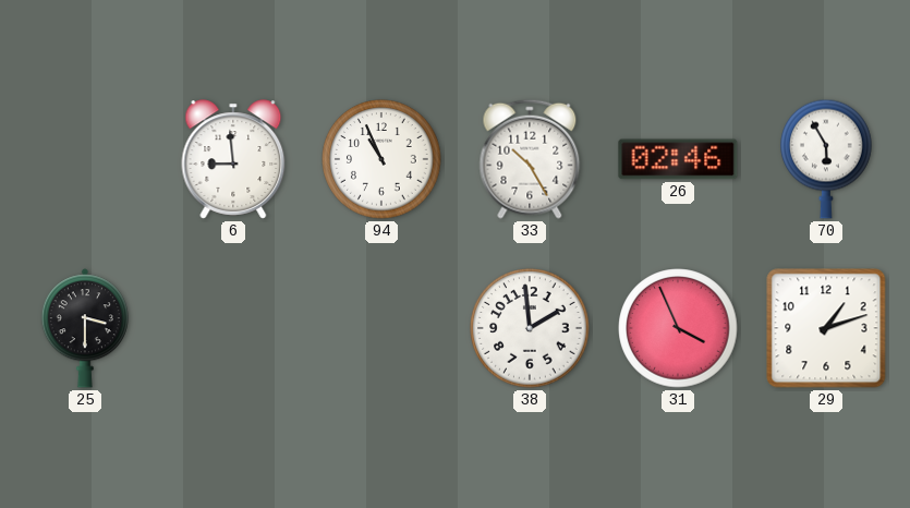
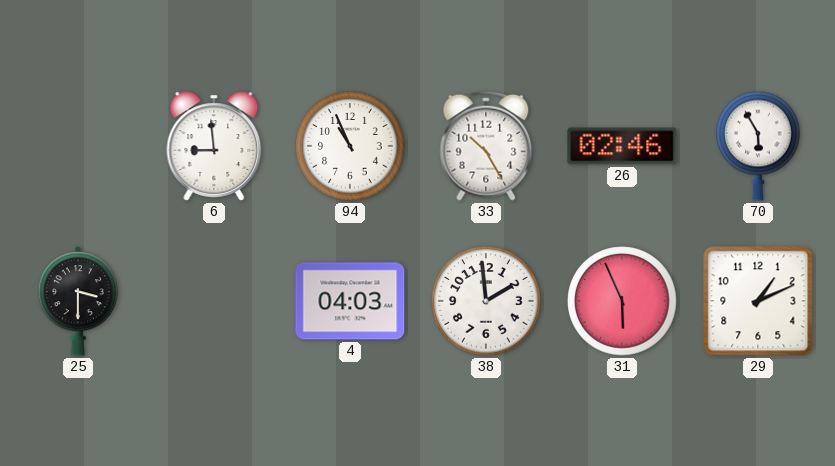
4: none -> 04:03 (350, 301)
31: 3:56 -> 5:56 (622, 301)
29: 1:12 -> 1:11 (758, 301)
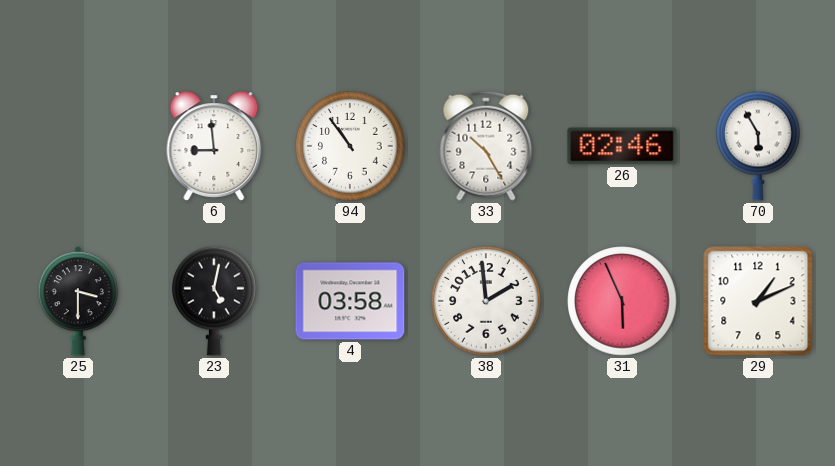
94: 10:56 -> 10:54 (350, 146)
23: none -> 5:02 (215, 301)
4: 04:03 -> 03:58 (350, 301)
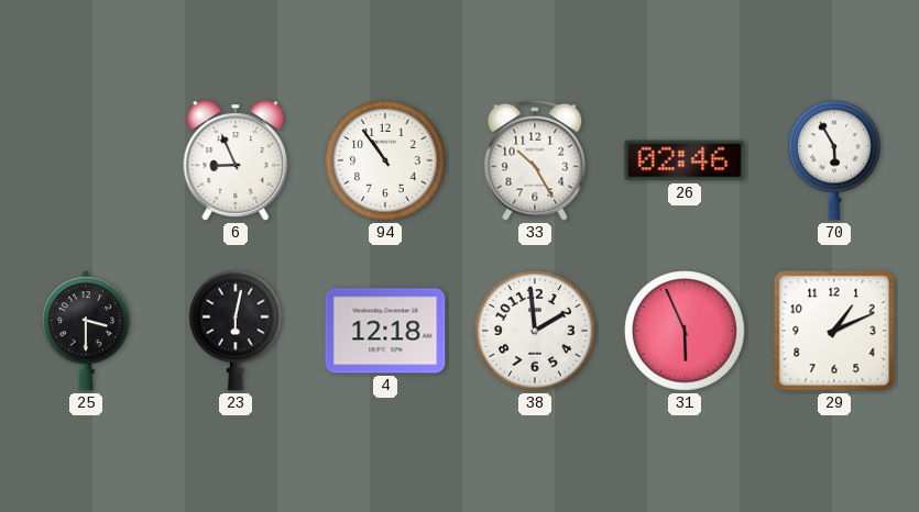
6: 8:59 -> 8:56 (236, 160)
23: 5:02 -> 6:02 (237, 331)
4: 03:58 -> 12:18 (385, 331)
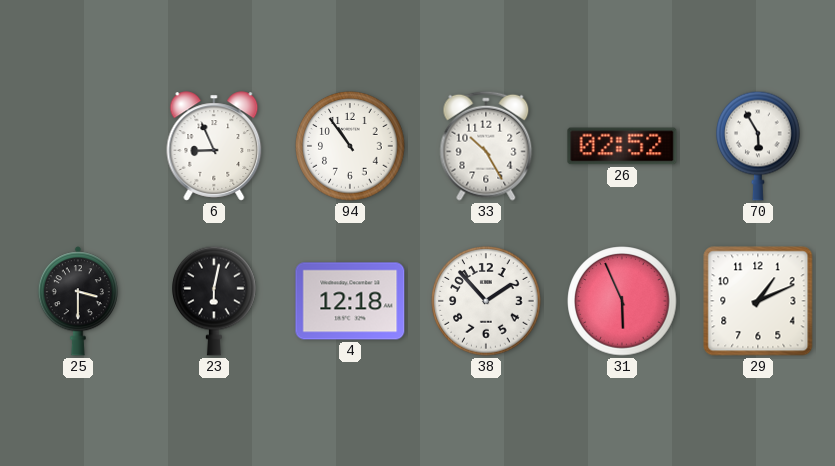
26: 02:46 -> 02:52 (622, 146)
38: 1:59 -> 1:53 (486, 301)
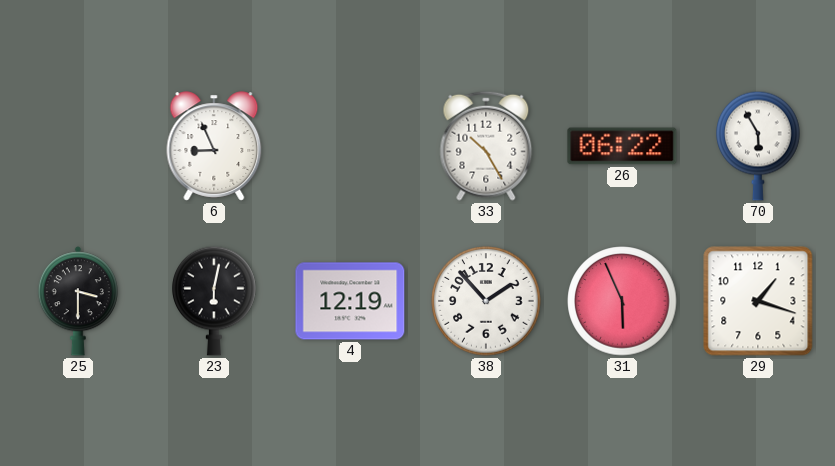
94: 10:54 -> none (350, 146)
26: 02:52 -> 06:22 (622, 146)
4: 12:18 -> 12:19 (350, 301)
29: 1:11 -> 1:18 (758, 301)
